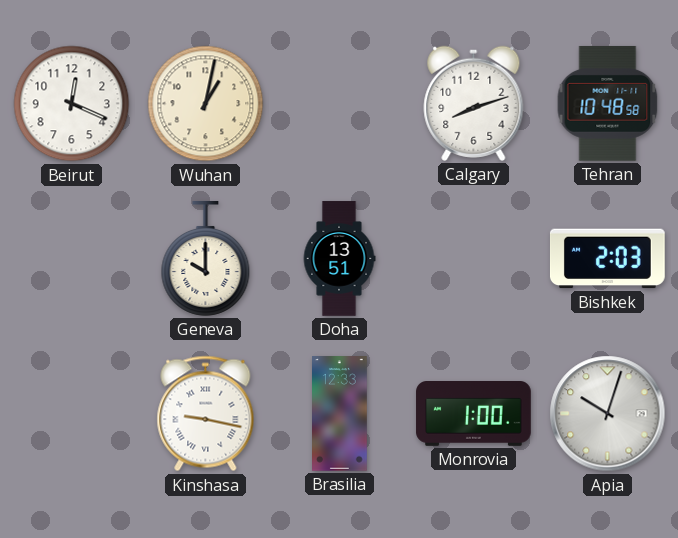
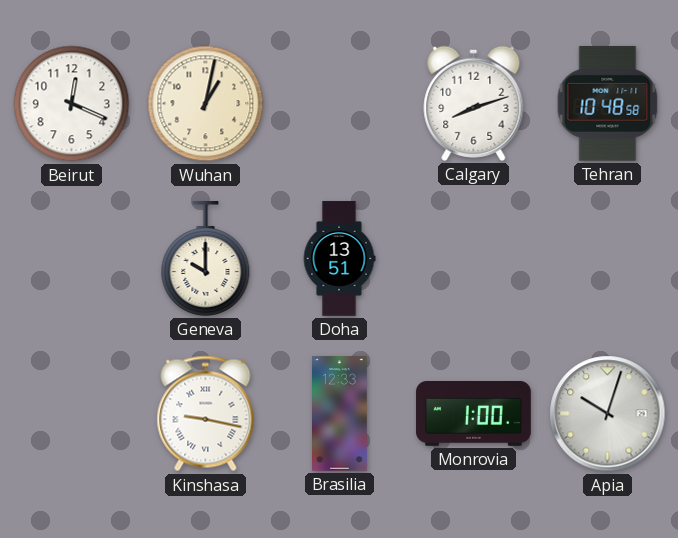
Bishkek: 2:03 -> none (607, 259)
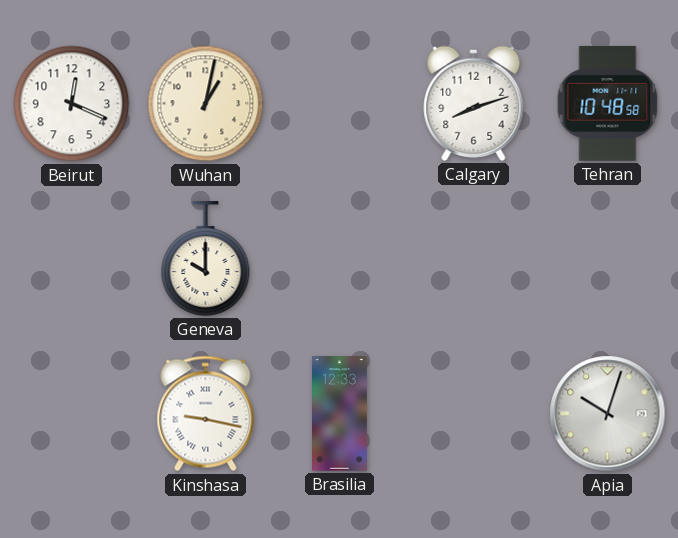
Doha: 13:51 -> none (339, 259)
Monrovia: 1:00 -> none (474, 414)
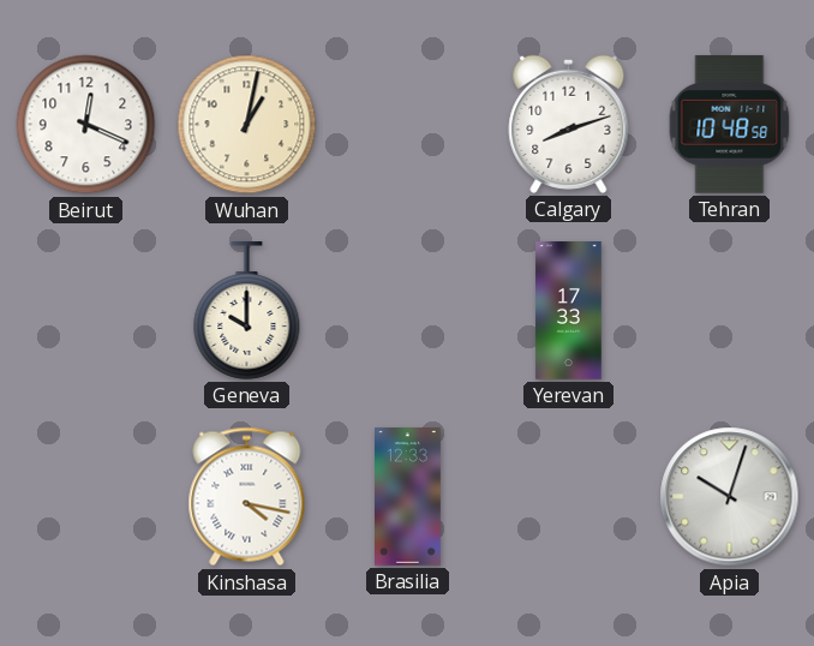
Yerevan: none -> 17:33 (569, 311)
Kinshasa: 9:17 -> 4:17 (247, 497)
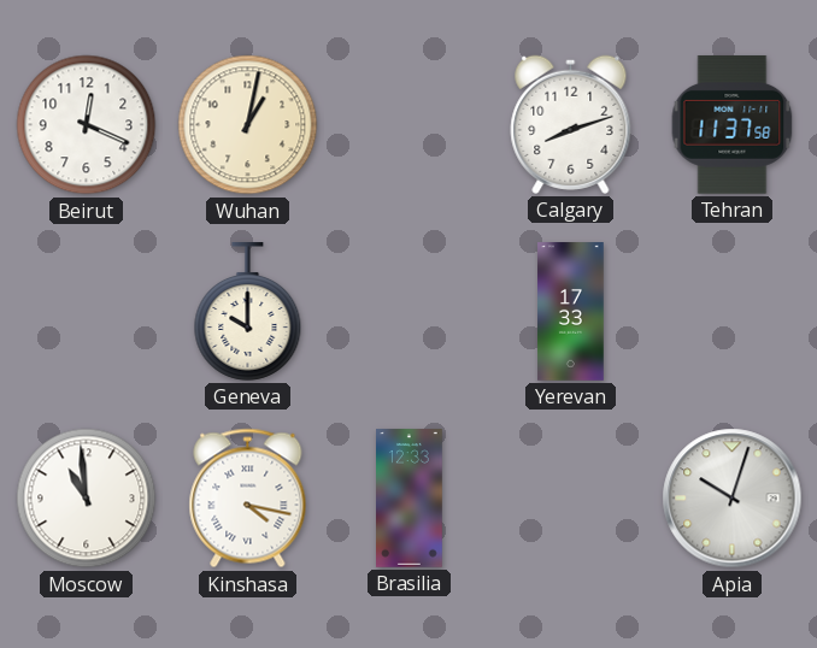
Tehran: 10:48 -> 11:37 (733, 124)
Moscow: none -> 10:59 (87, 499)
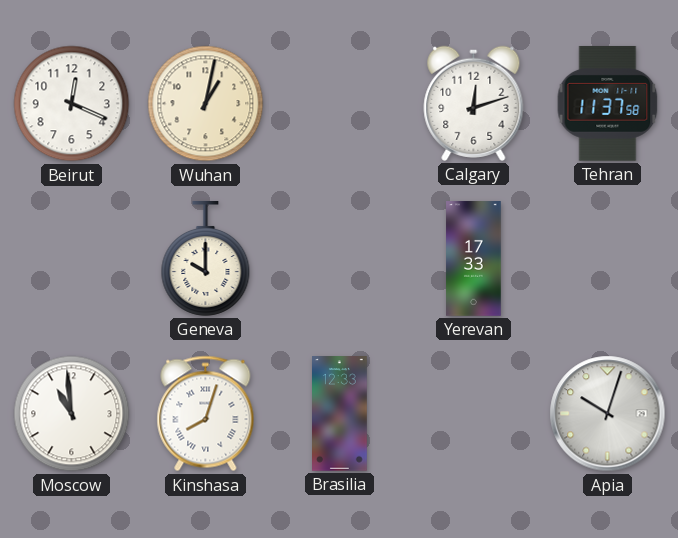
Calgary: 8:12 -> 12:12 (474, 103)
Kinshasa: 4:17 -> 8:03 (206, 414)
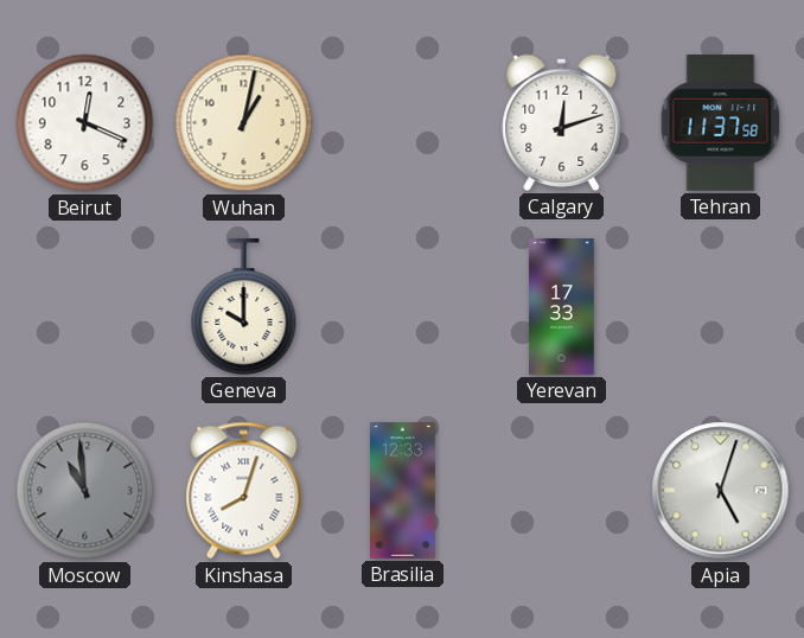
Moscow dial: white -> grey (85, 491)
Apia: 10:03 -> 5:03 (721, 491)
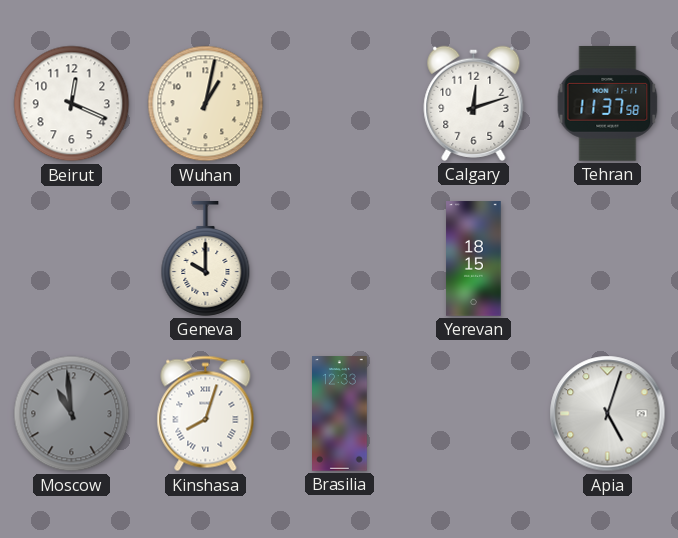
Yerevan: 17:33 -> 18:15 (474, 259)
